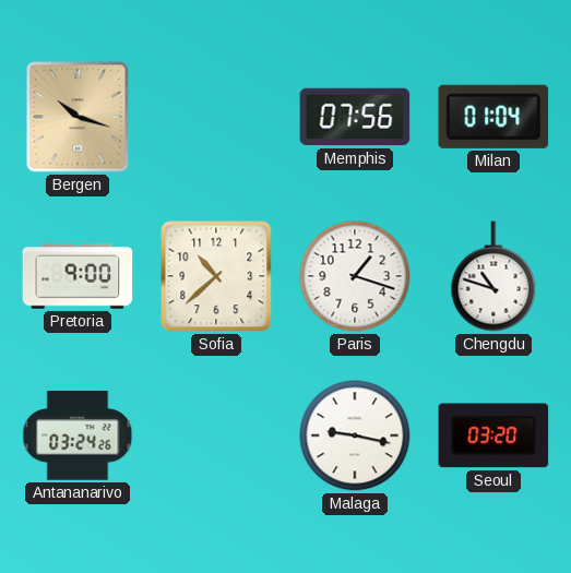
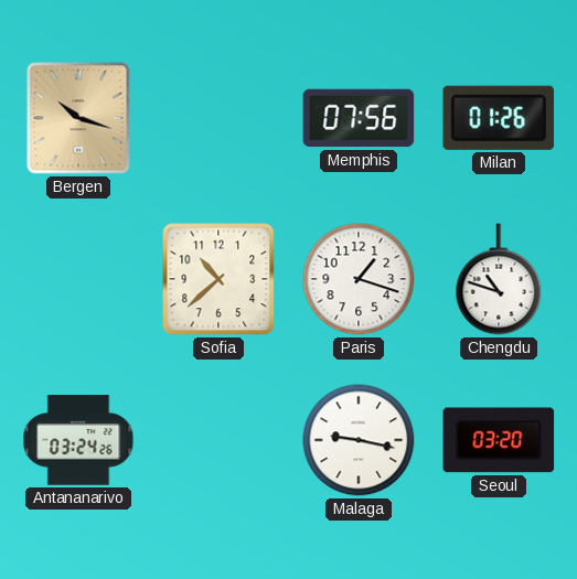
Milan: 01:04 -> 01:26 (499, 118)
Pretoria: 9:00 -> none (78, 276)
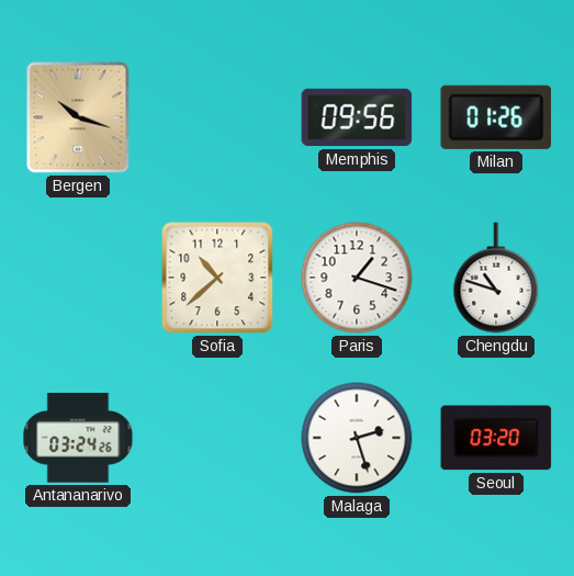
Memphis: 07:56 -> 09:56 (357, 117)
Malaga: 9:17 -> 2:27 (357, 438)
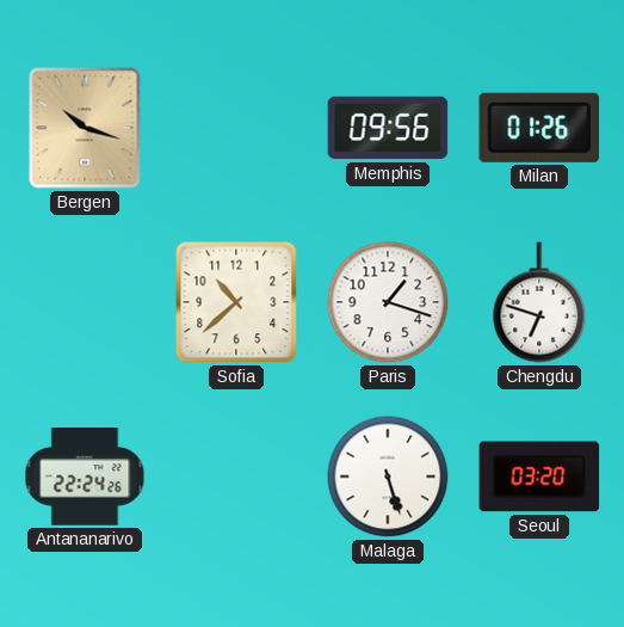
Chengdu: 10:48 -> 6:48 (539, 302)
Antananarivo: 03:24 -> 22:24 (85, 477)
Malaga: 2:27 -> 5:27 (388, 477)
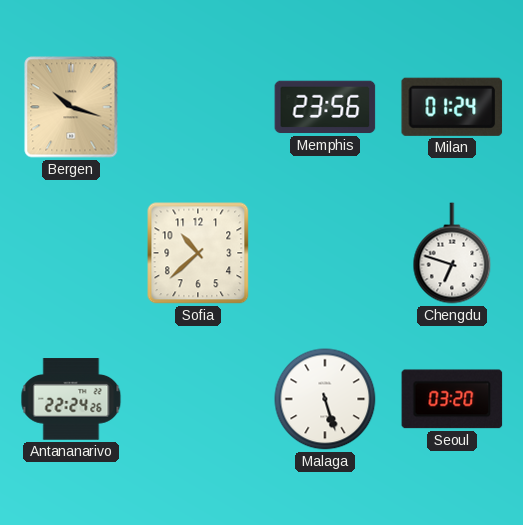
Memphis: 09:56 -> 23:56 (325, 107)
Milan: 01:26 -> 01:24 (452, 107)
Paris: 1:18 -> none (388, 302)
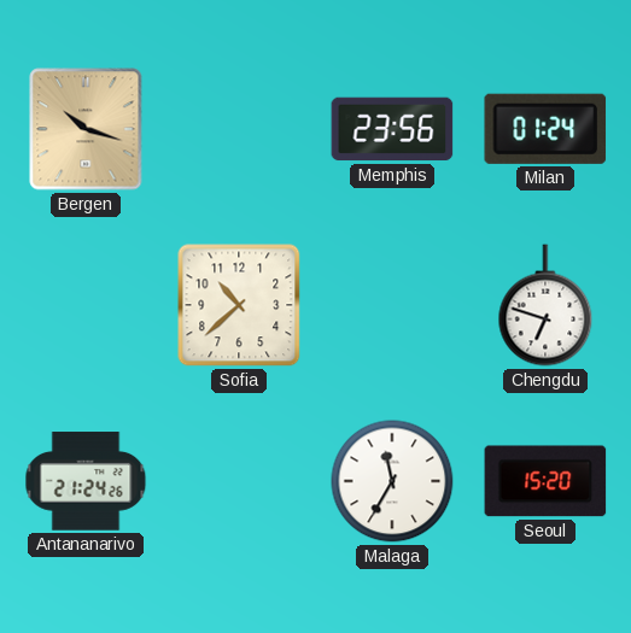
Antananarivo: 22:24 -> 21:24 (86, 481)
Malaga: 5:27 -> 11:35 (392, 481)
Seoul: 03:20 -> 15:20 (545, 481)
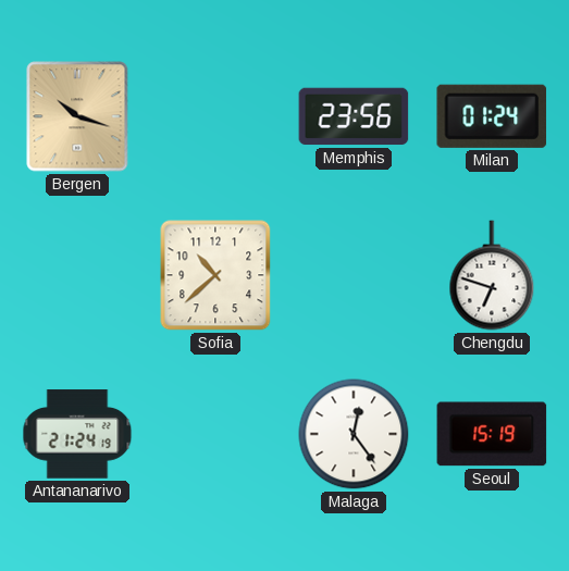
Antananarivo: 21:24:26 -> 21:24:19 (77, 434)
Malaga: 11:35 -> 12:24 (354, 434)
Seoul: 15:20 -> 15:19 (492, 434)
